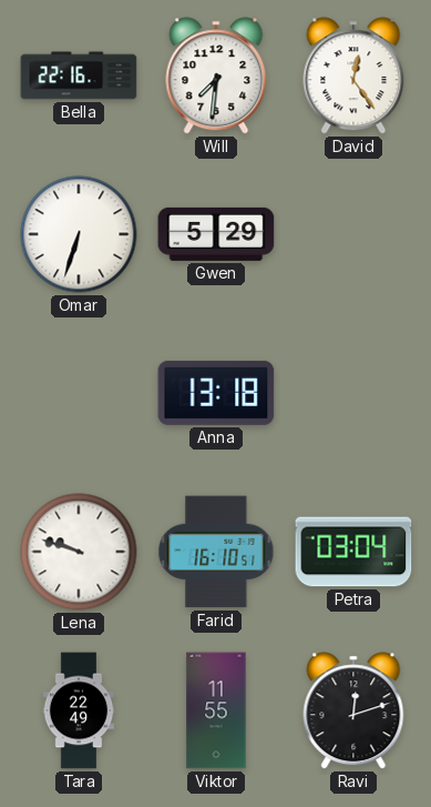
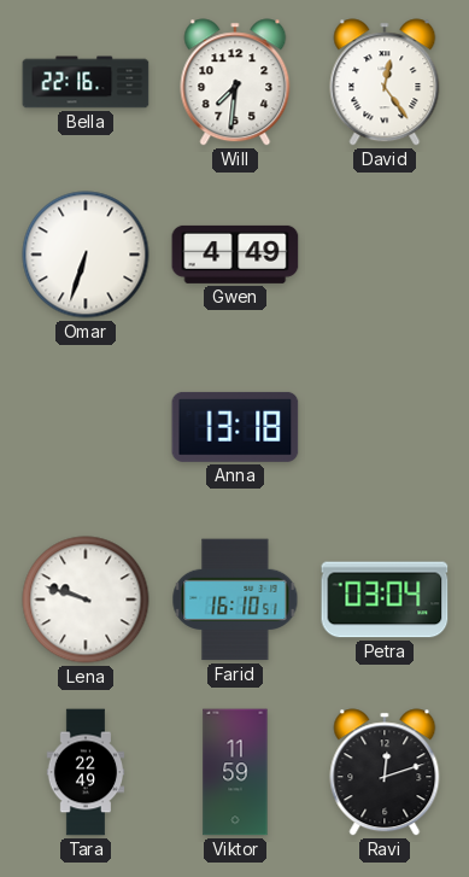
Gwen: 5:29 -> 4:49 (235, 255)
Viktor: 11:55 -> 11:59 (235, 772)
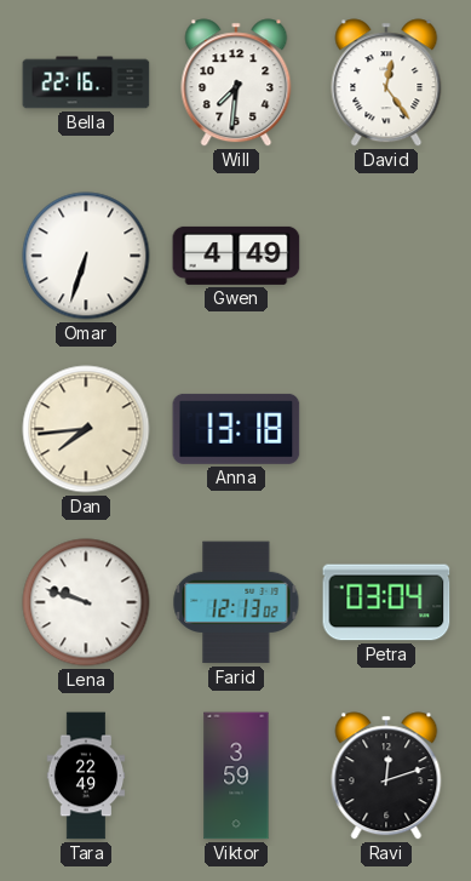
Dan: none -> 7:44 (86, 429)
Farid: 16:10 -> 12:13 (236, 602)
Viktor: 11:59 -> 3:59 (236, 776)
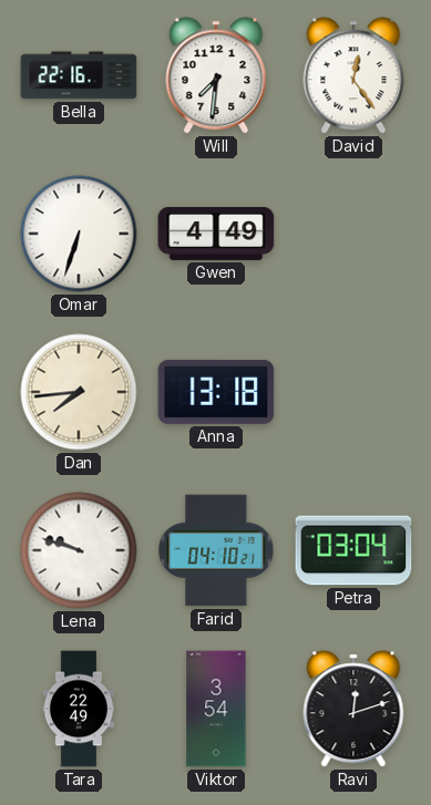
Farid: 12:13 -> 04:10 (216, 550)
Viktor: 3:59 -> 3:54 (216, 709)
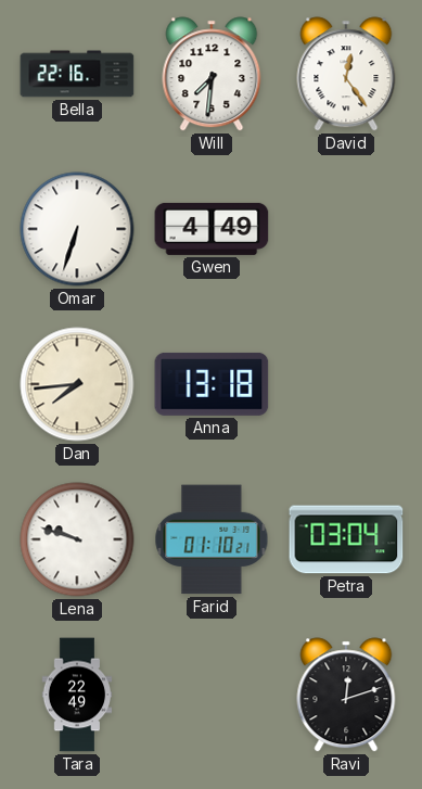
Farid: 04:10 -> 01:10 (212, 539)
Viktor: 3:54 -> none (216, 709)
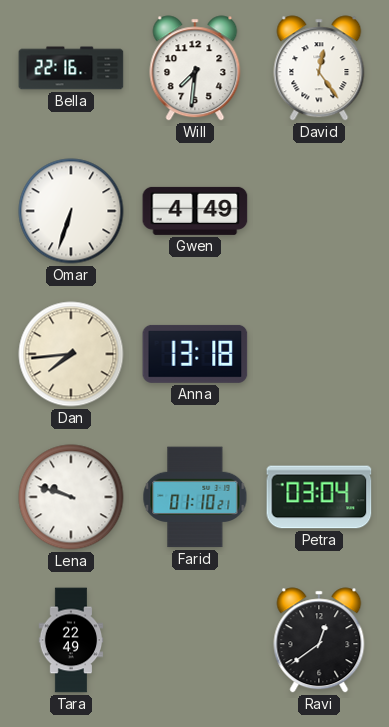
Ravi: 12:12 -> 12:39 (319, 640)
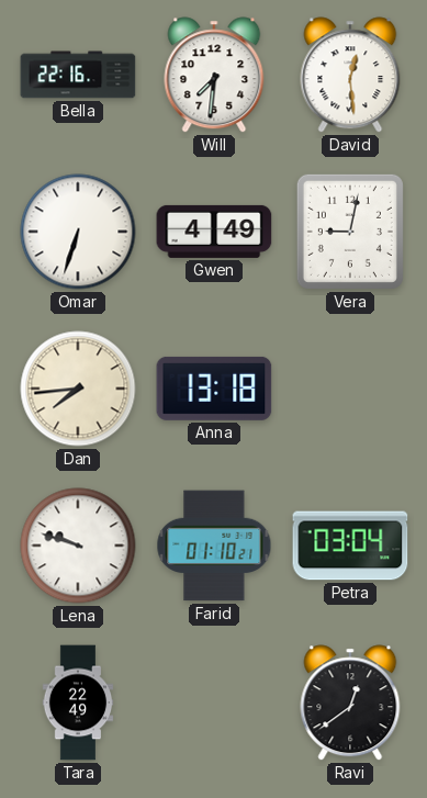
David: 12:24 -> 12:29 (350, 75)
Vera: none -> 9:02 (350, 232)
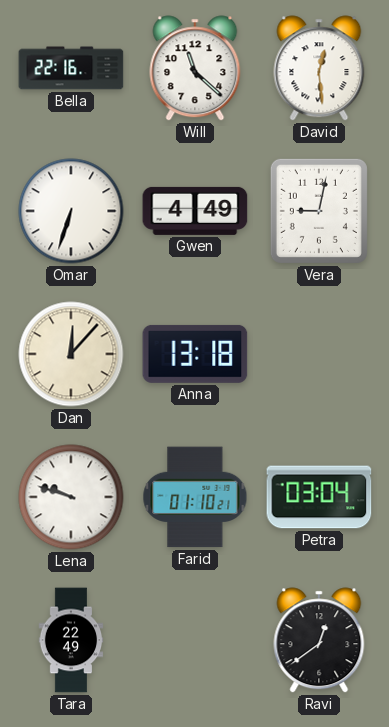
Will: 7:31 -> 11:22 (195, 68)
Dan: 7:44 -> 12:07 (71, 354)
